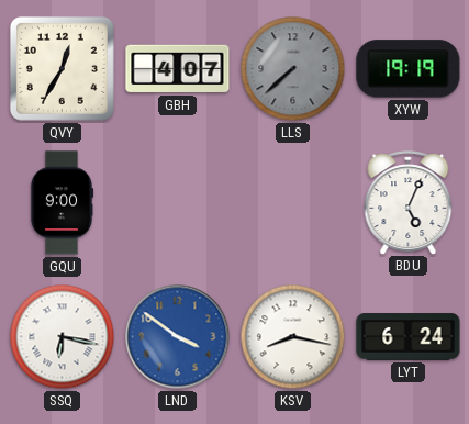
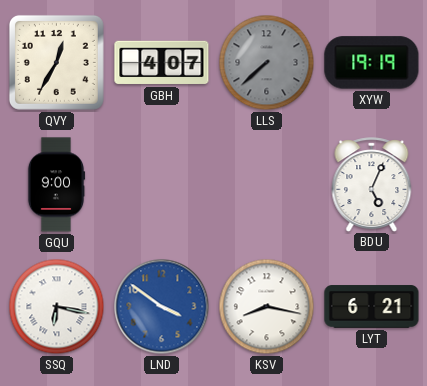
LYT: 6:24 -> 6:21 (372, 307)
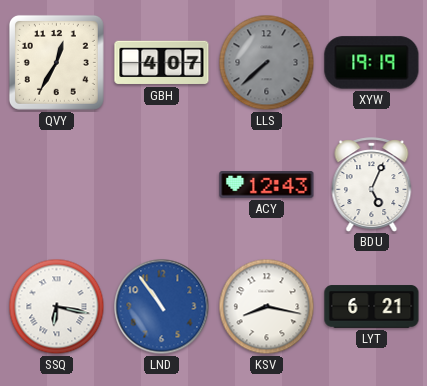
GQU: 9:00 -> none (56, 185)
ACY: none -> 12:43 (267, 185)
LND: 3:51 -> 10:54 (162, 307)
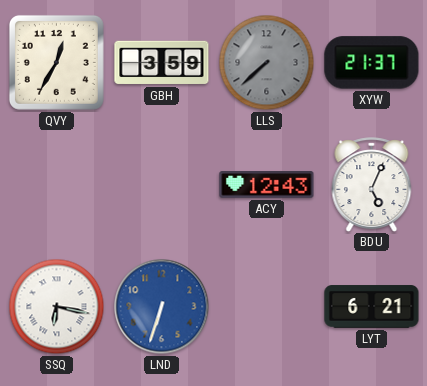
GBH: 4:07 -> 3:59 (162, 63)
XYW: 19:19 -> 21:37 (372, 63)
LND: 10:54 -> 6:33 (162, 307)
KSV: 8:17 -> none (267, 307)
